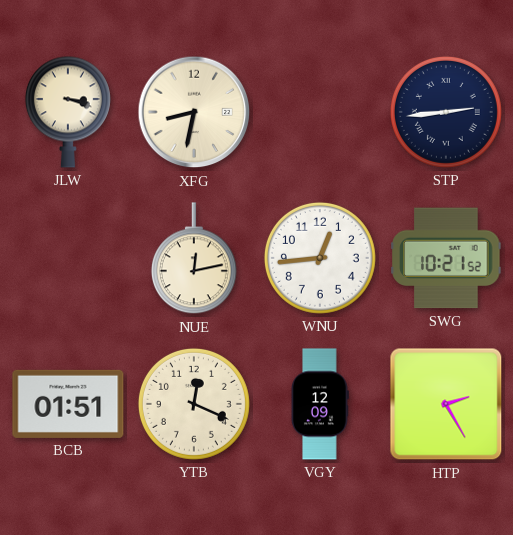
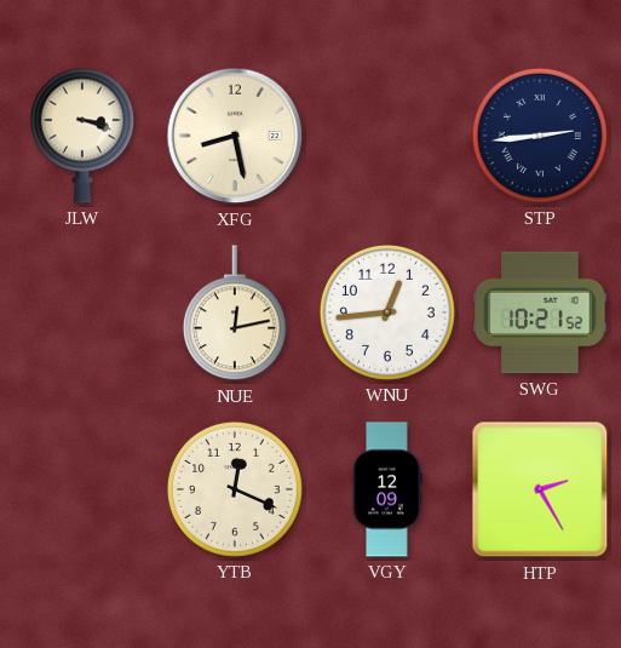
XFG: 8:32 -> 8:28 (235, 136)
BCB: 01:51 -> none (68, 404)
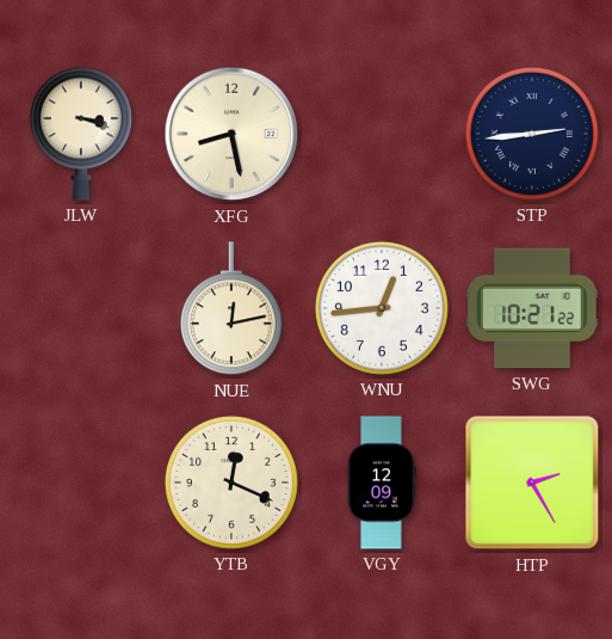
SWG: 10:21:52 -> 10:21:22 (532, 308)
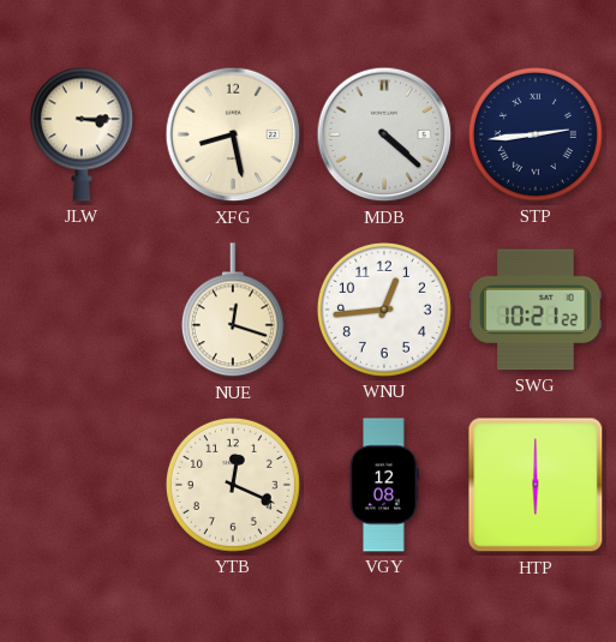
JLW: 3:18 -> 3:15 (82, 134)
MDB: none -> 4:22 (384, 134)
NUE: 12:13 -> 12:18 (233, 311)
VGY: 12:09 -> 12:08 (384, 485)
HTP: 2:25 -> 6:00 (536, 485)
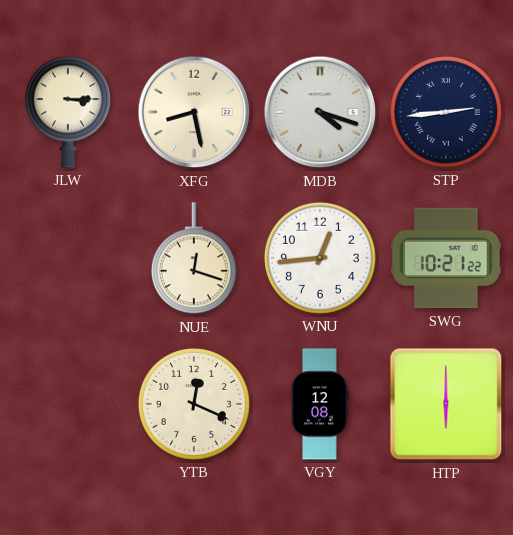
MDB: 4:22 -> 4:18 (320, 112)
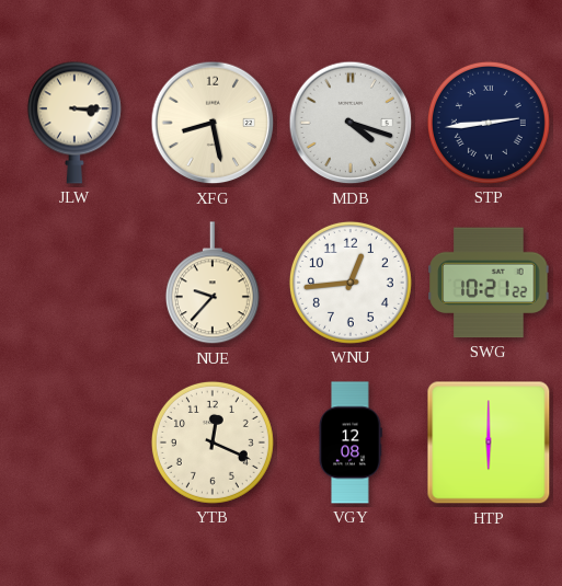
NUE: 12:18 -> 9:37 (213, 284)
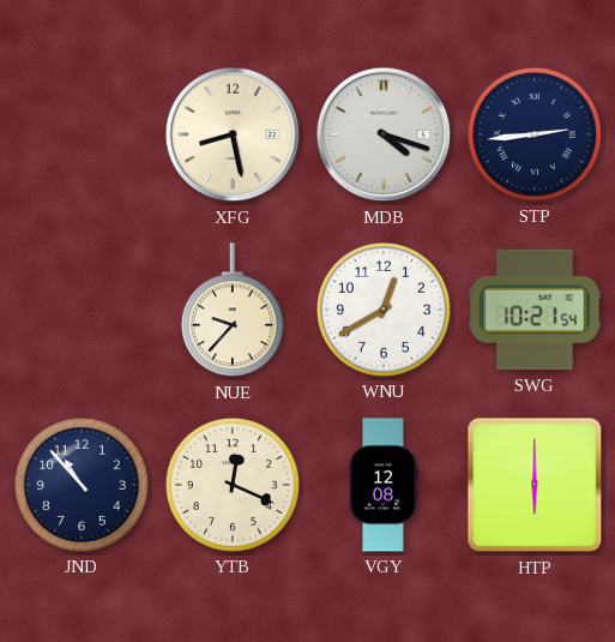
JLW: 3:15 -> none (74, 123)
WNU: 12:44 -> 12:40 (384, 310)
SWG: 10:21:22 -> 10:21:54 (535, 310)
JND: none -> 10:53 (82, 485)
